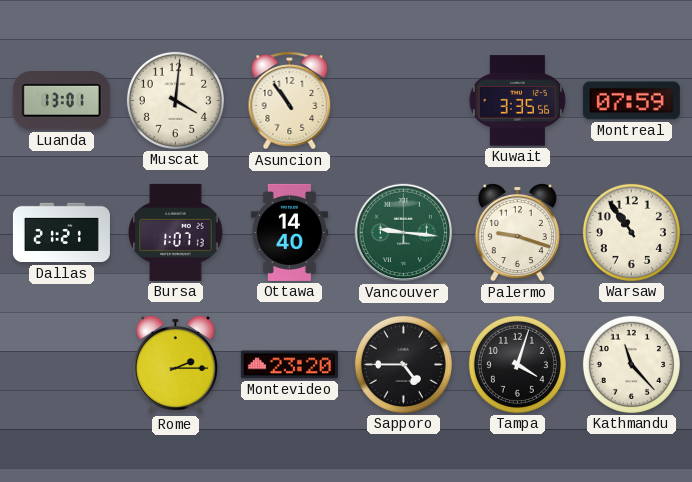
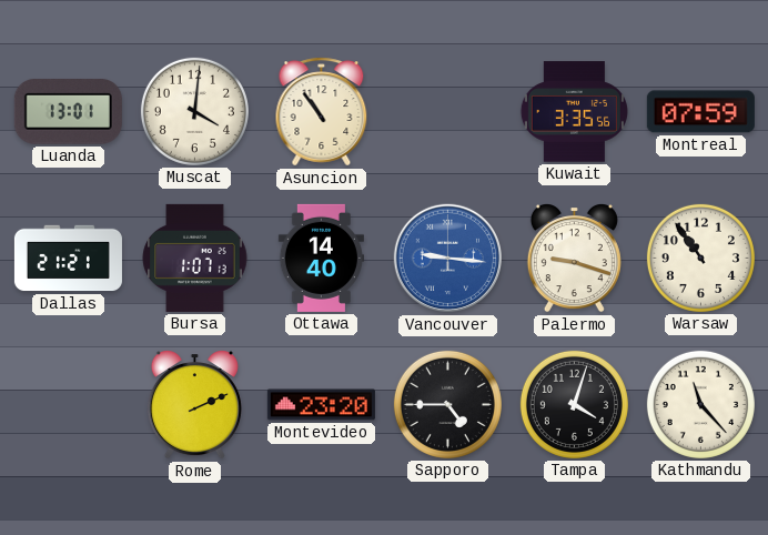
Vancouver dial: green -> blue (448, 259)
Rome: 2:15 -> 2:11 (194, 405)
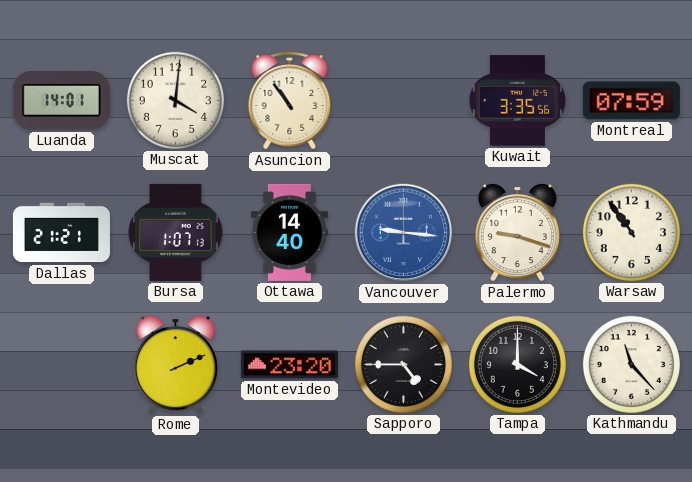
Luanda: 13:01 -> 14:01 (61, 101)
Tampa: 4:03 -> 4:00 (517, 364)
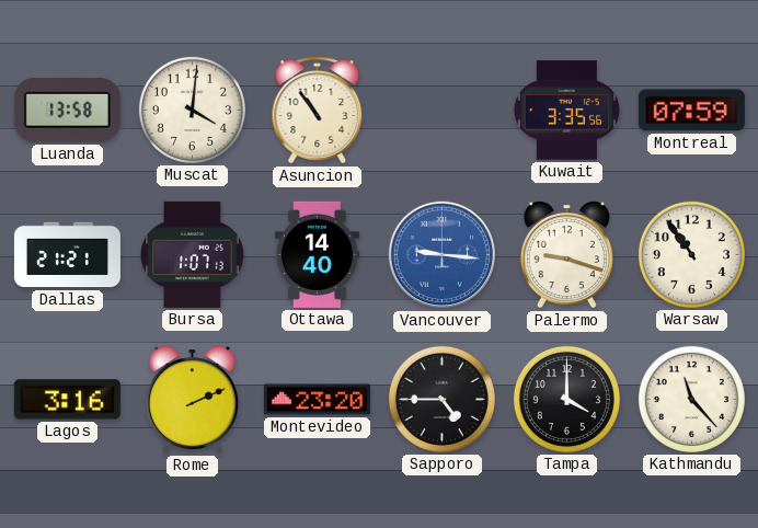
Luanda: 14:01 -> 13:58 (67, 111)
Lagos: none -> 3:16 (67, 400)
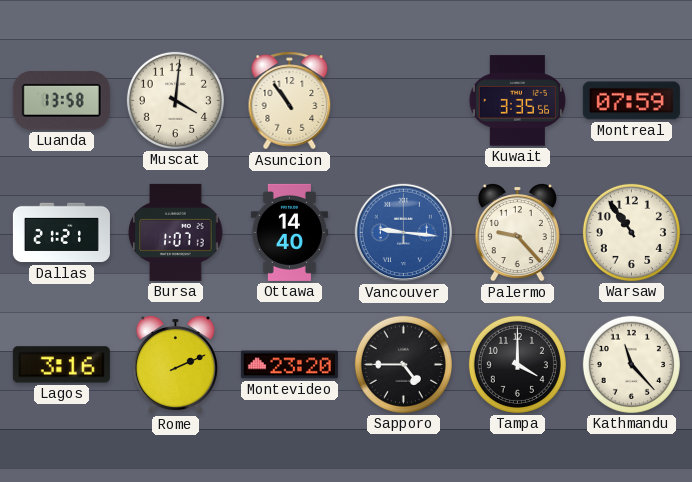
Palermo: 9:18 -> 9:23 (517, 233)
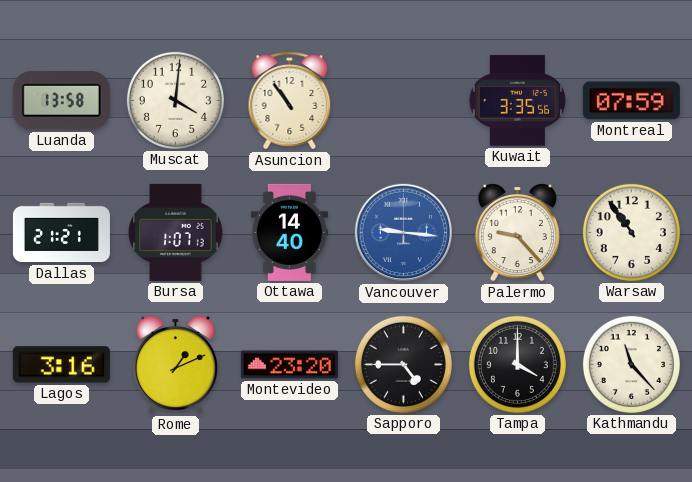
Rome: 2:11 -> 1:11 (175, 365)
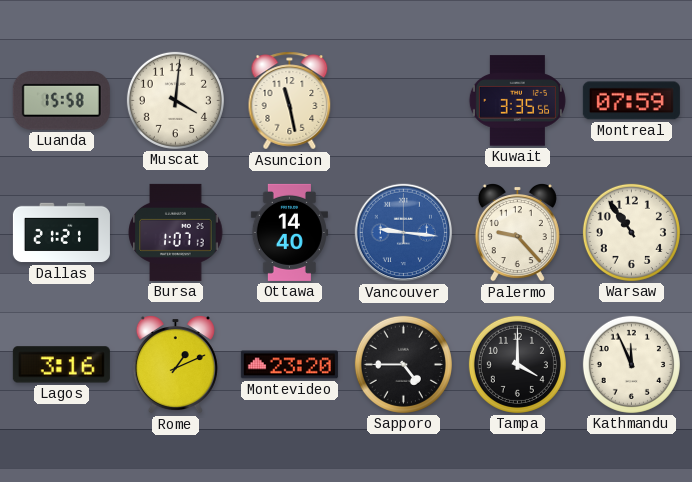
Luanda: 13:58 -> 15:58 (61, 101)
Asuncion: 10:54 -> 11:28 (290, 101)
Kathmandu: 11:23 -> 11:56 (631, 364)
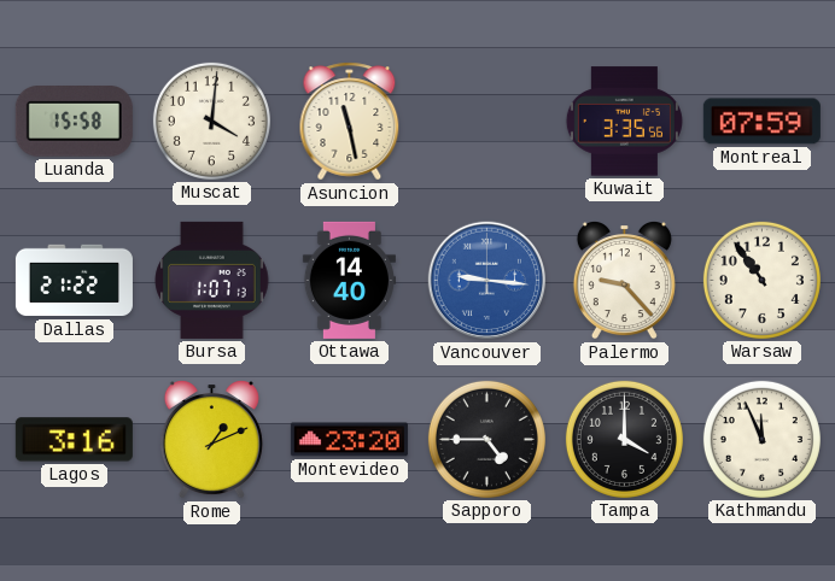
Dallas: 21:21 -> 21:22 (74, 281)
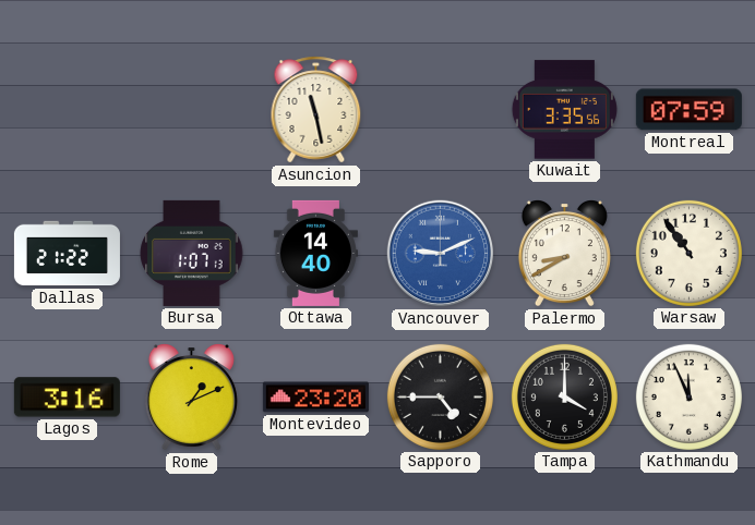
Luanda: 15:58 -> none (74, 122)
Muscat: 4:01 -> none (211, 121)
Vancouver: 9:16 -> 9:11 (441, 254)
Palermo: 9:23 -> 8:40 (564, 254)
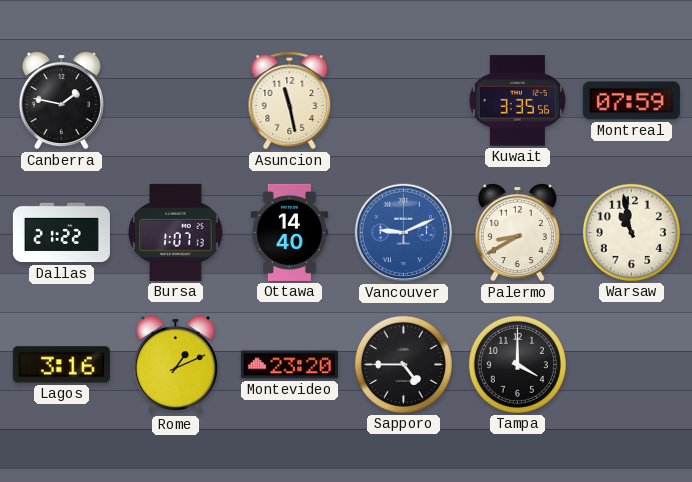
Canberra: none -> 1:47 (61, 101)
Warsaw: 10:54 -> 10:58 (631, 232)
Kathmandu: 11:56 -> none (688, 396)
